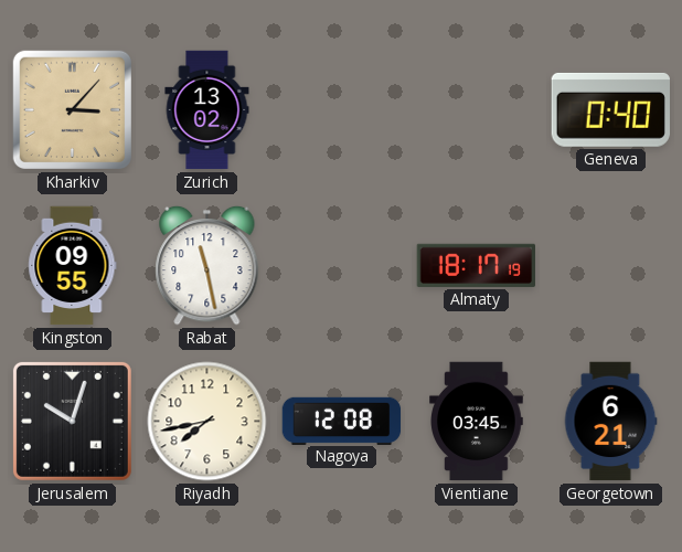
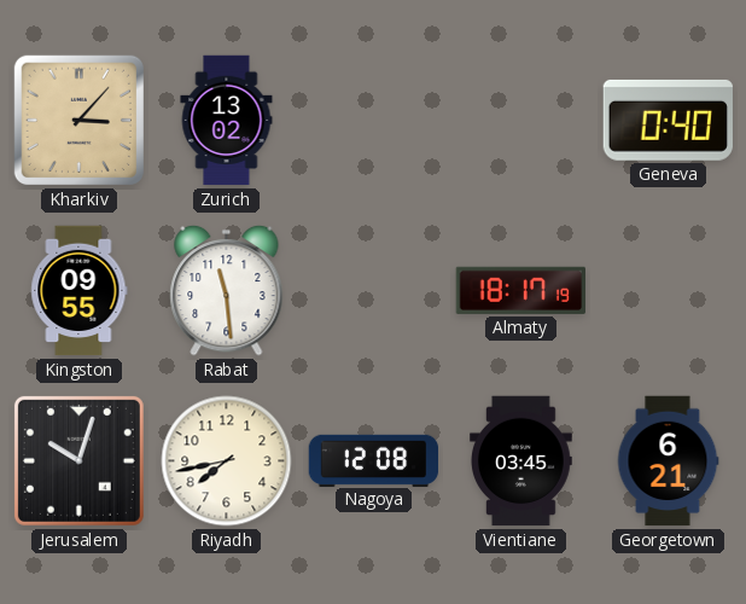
Rabat: 11:28 -> 11:29 (227, 290)
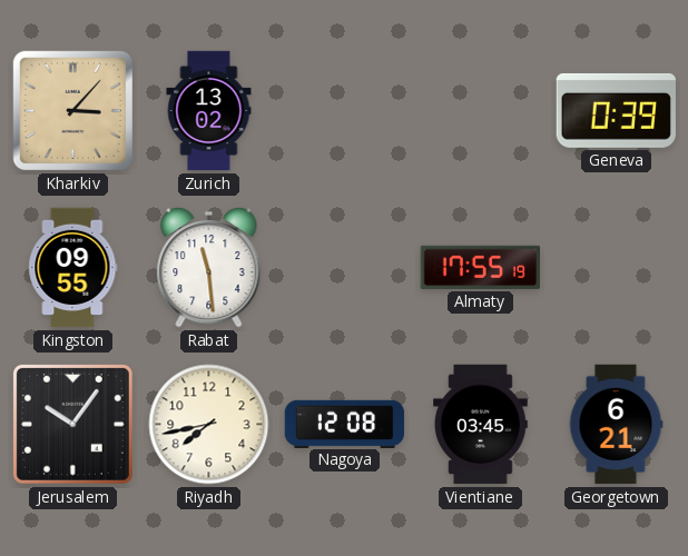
Geneva: 0:40 -> 0:39 (616, 110)
Almaty: 18:17 -> 17:55 (480, 267)
Jerusalem: 10:03 -> 10:06 (72, 424)
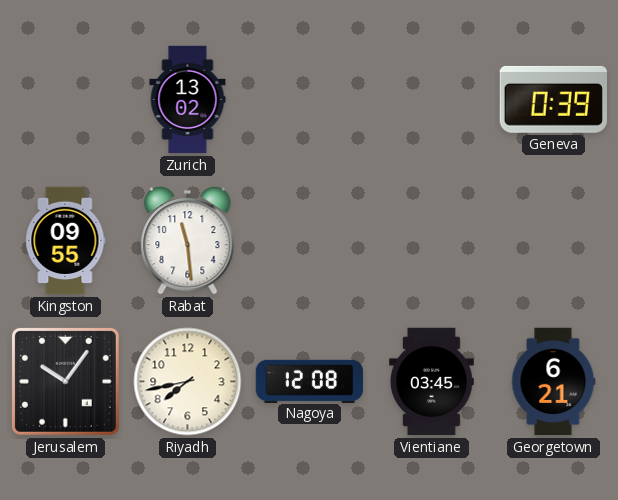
Kharkiv: 3:07 -> none (72, 110)
Almaty: 17:55 -> none (480, 267)
